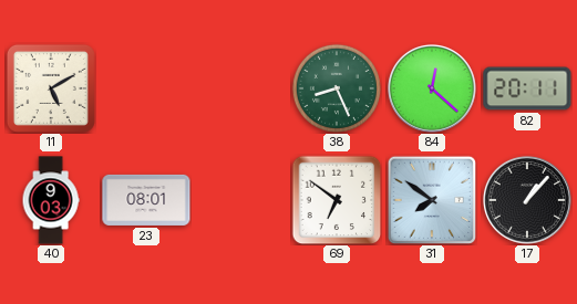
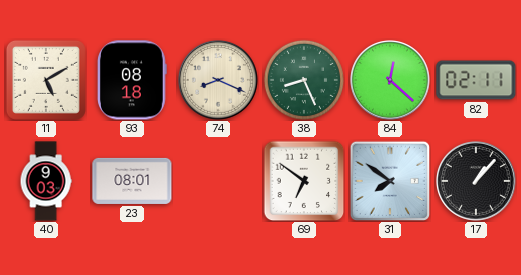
93: none -> 08:18 (132, 80)
74: none -> 8:19 (219, 81)
82: 20:11 -> 02:11 (476, 80)
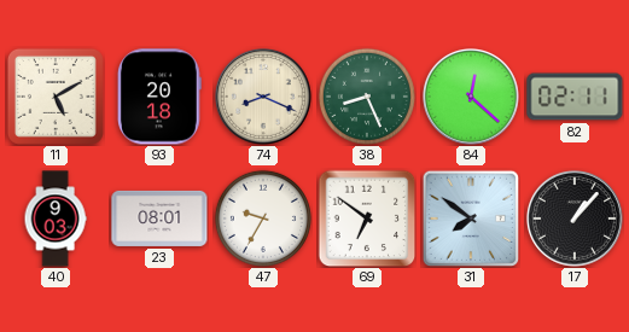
93: 08:18 -> 20:18 (159, 97)
47: none -> 9:35 (263, 219)
